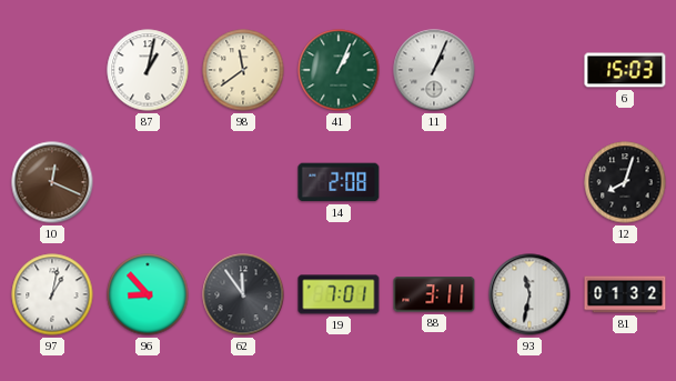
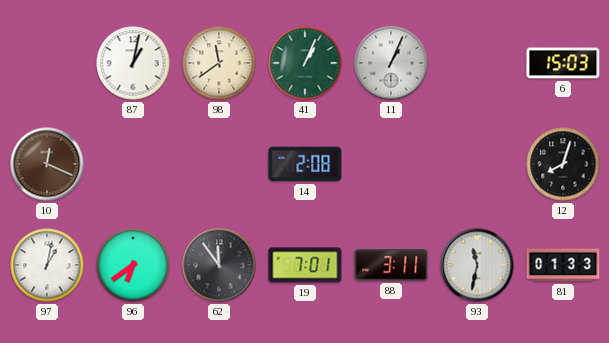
96: 8:53 -> 6:39 (133, 265)
81: 01:32 -> 01:33 (563, 265)
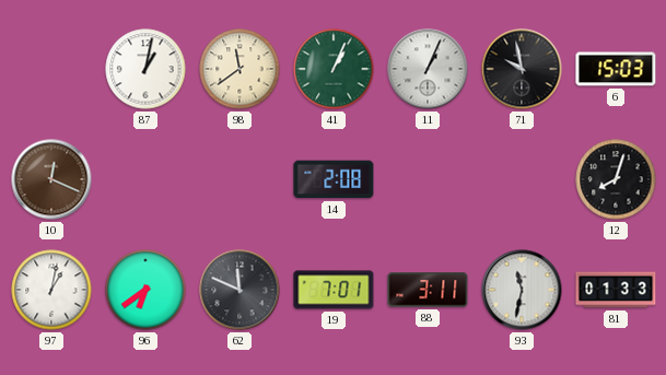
71: none -> 9:58 (522, 69)
62: 11:54 -> 11:49 (239, 290)
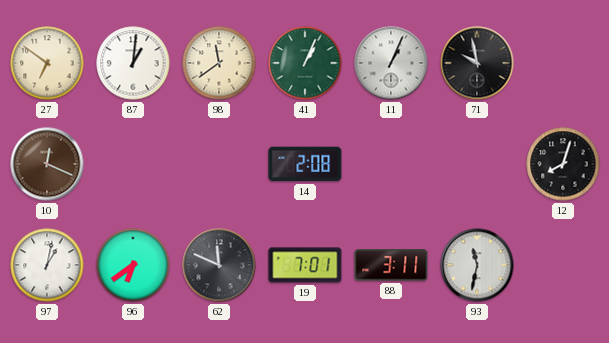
27: none -> 6:51 (47, 63)
87: 1:02 -> 1:01 (133, 63)
6: 15:03 -> none (616, 69)
81: 01:33 -> none (616, 290)
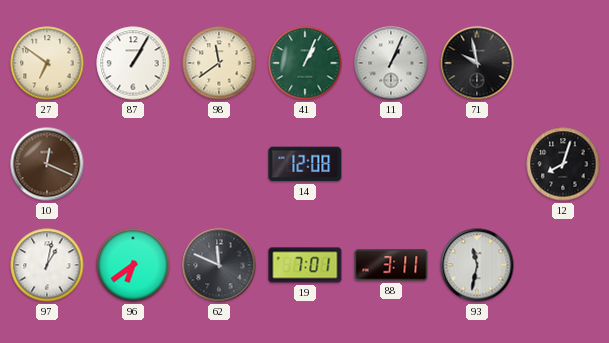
87: 1:01 -> 1:05 (133, 63)
14: 2:08 -> 12:08 (305, 164)
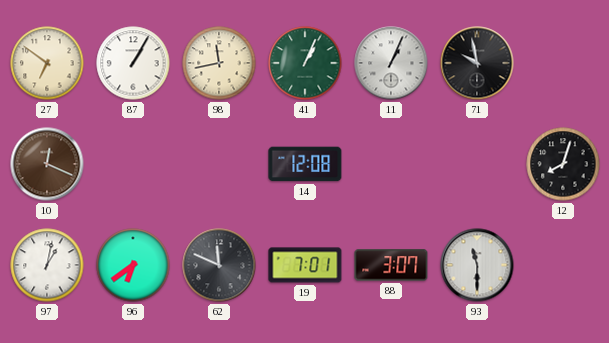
98: 11:39 -> 11:43 (219, 63)
88: 3:11 -> 3:07 (391, 265)
93: 11:32 -> 11:30 (477, 265)
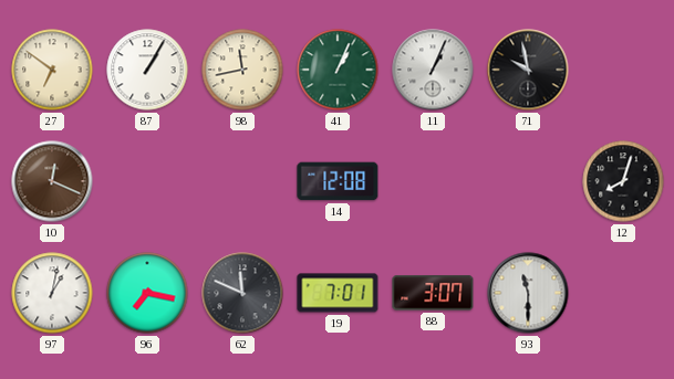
96: 6:39 -> 7:17 (147, 293)
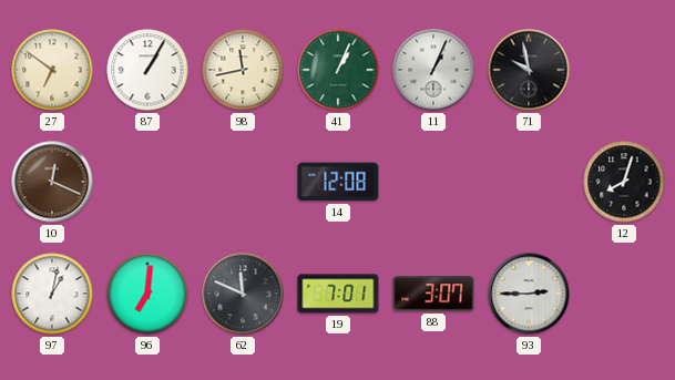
96: 7:17 -> 7:01 (147, 294)
93: 11:30 -> 2:45 (529, 294)
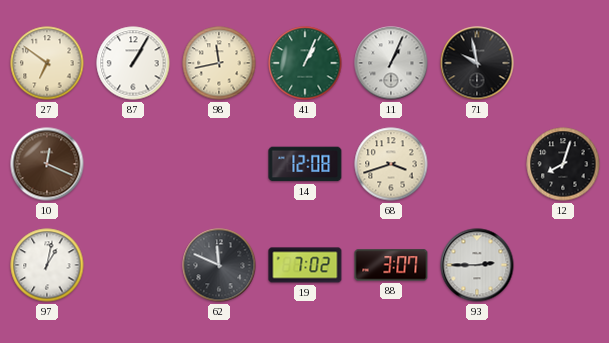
68: none -> 3:42 (391, 164)
96: 7:01 -> none (147, 294)
19: 7:01 -> 7:02 (305, 265)
